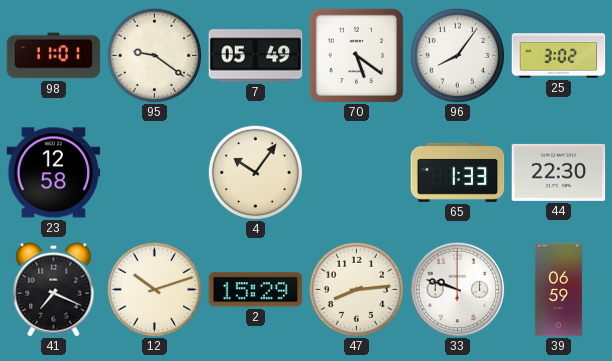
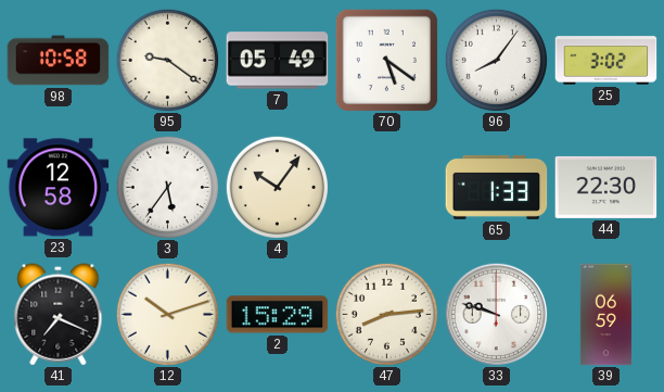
98: 11:01 -> 10:58 (59, 61)
3: none -> 5:36 (167, 187)
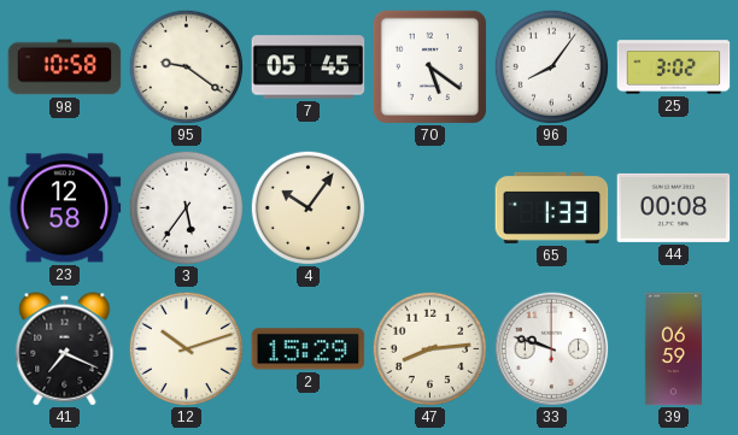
7: 05:49 -> 05:45 (309, 67)
44: 22:30 -> 00:08 (674, 207)
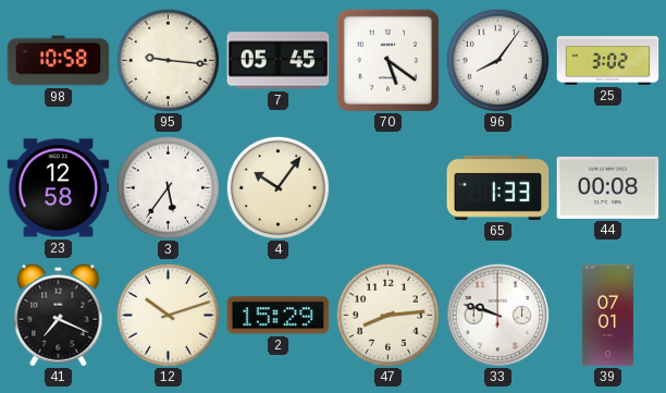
95: 9:21 -> 9:16 (168, 60)
39: 06:59 -> 07:01 (607, 316)
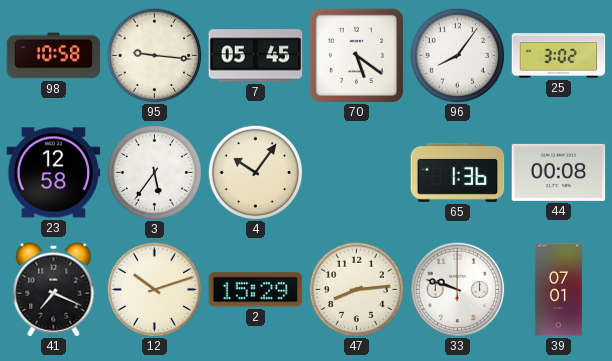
65: 1:33 -> 1:36 (458, 172)
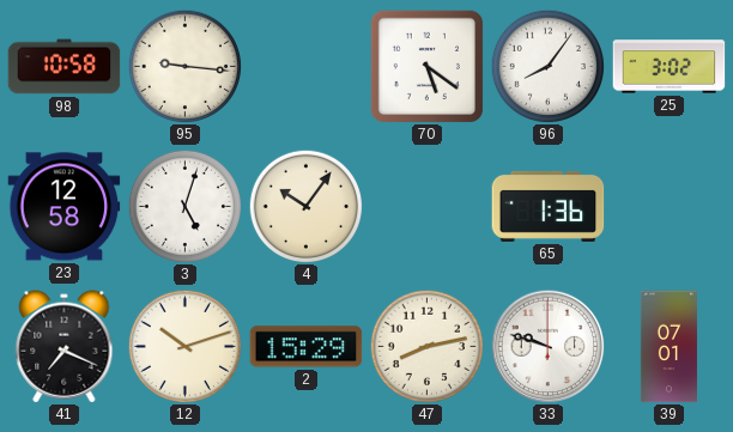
7: 05:45 -> none (256, 56)
3: 5:36 -> 5:03 (184, 206)
44: 00:08 -> none (559, 172)
47: 8:14 -> 8:13 (426, 346)
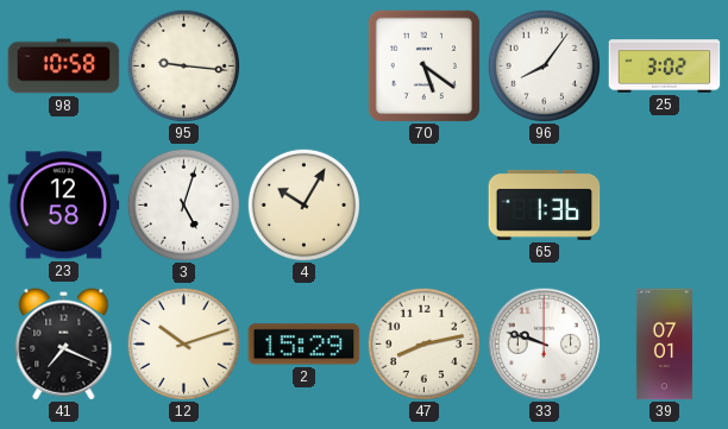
4: 10:06 -> 10:05 (303, 204)
